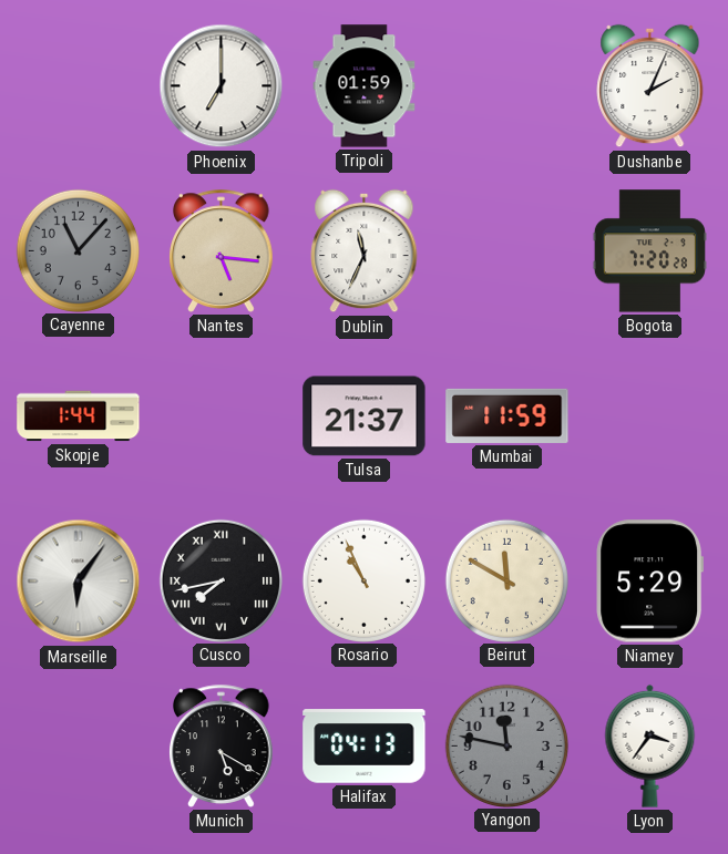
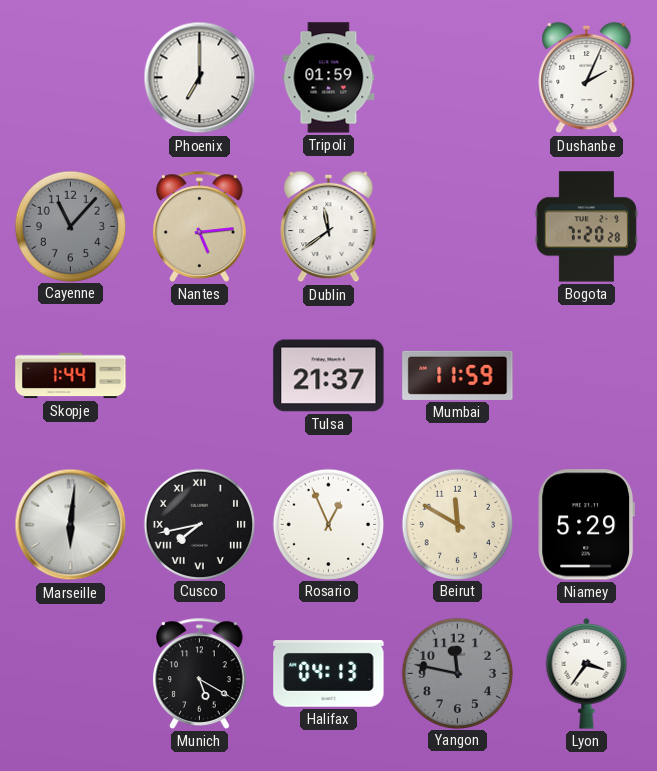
Nantes: 5:16 -> 5:14 (200, 226)
Dublin: 11:34 -> 11:39 (329, 227)
Marseille: 6:06 -> 6:01 (71, 525)
Rosario: 10:56 -> 12:56 (328, 524)
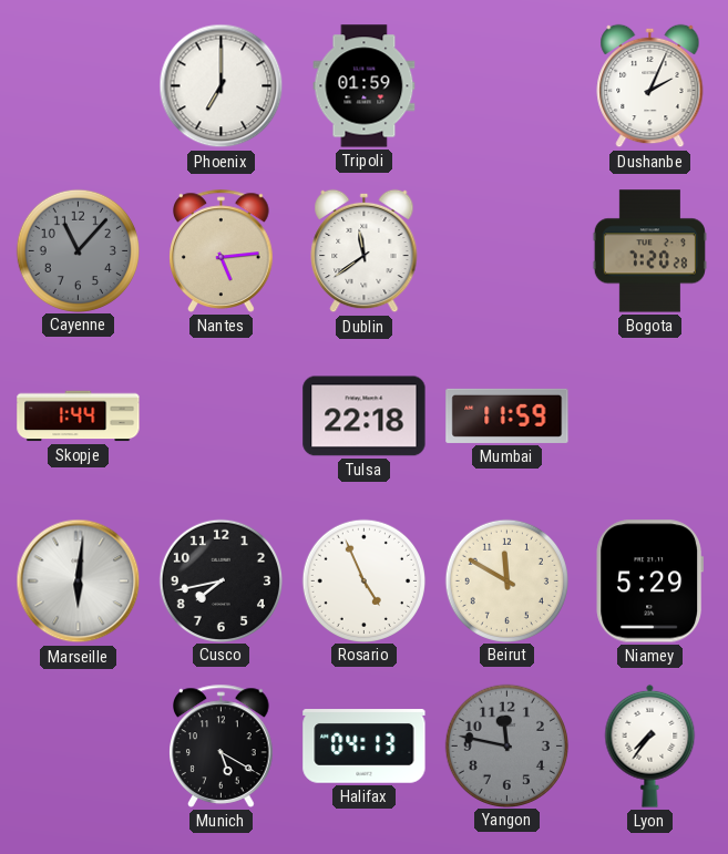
Tulsa: 21:37 -> 22:18 (365, 416)
Cusco numerals: Roman -> Arabic (221, 580)
Rosario: 12:56 -> 4:56 (363, 580)
Lyon: 3:36 -> 7:36 (650, 745)
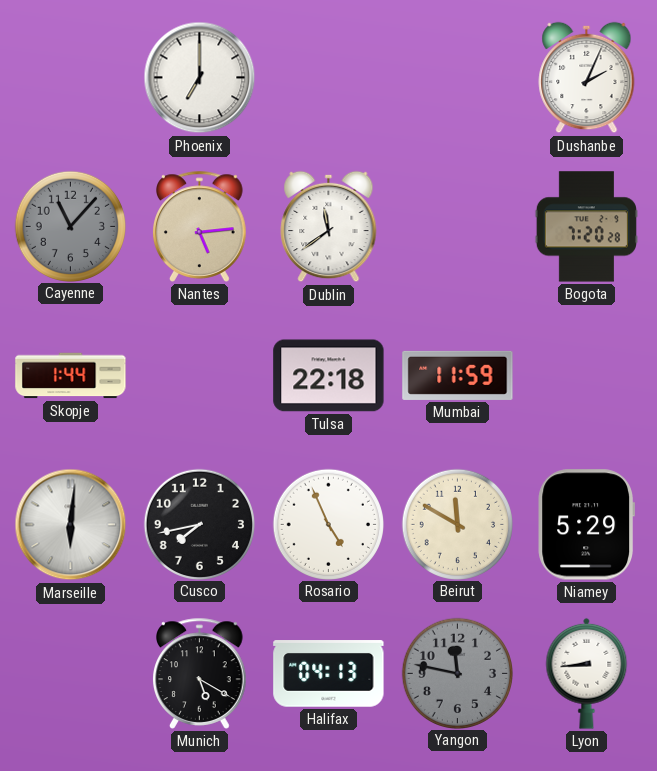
Tripoli: 01:59 -> none (365, 86)
Lyon: 7:36 -> 8:44 (587, 673)
